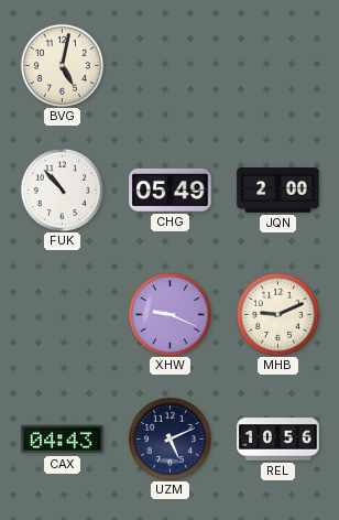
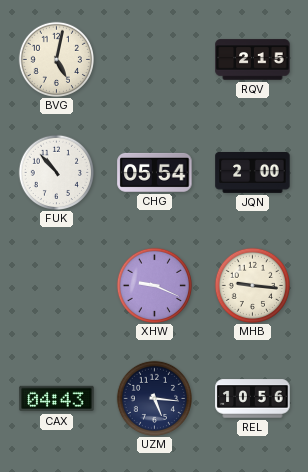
RQV: none -> 2:15 (253, 60)
CHG: 05:49 -> 05:54 (155, 172)
MHB: 9:11 -> 9:16 (252, 285)
UZM: 5:11 -> 5:16 (154, 398)
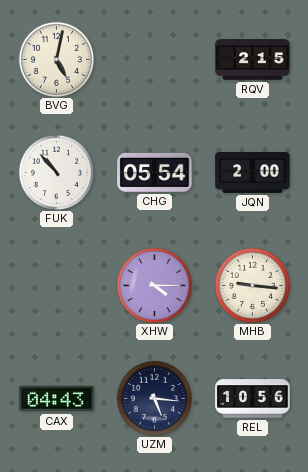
XHW: 9:19 -> 4:15 (154, 285)
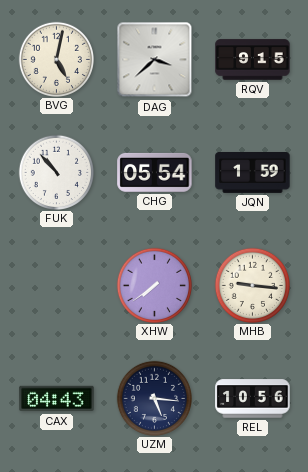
DAG: none -> 3:38 (155, 60)
RQV: 2:15 -> 9:15 (253, 60)
JQN: 2:00 -> 1:59 (253, 173)
XHW: 4:15 -> 7:39 (154, 285)
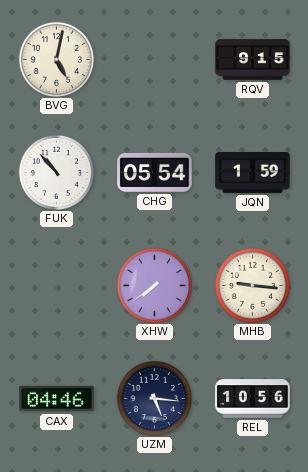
DAG: 3:38 -> none (155, 60)
CAX: 04:43 -> 04:46 (57, 399)
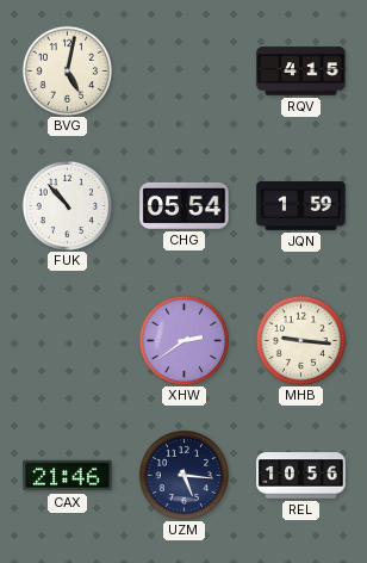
RQV: 9:15 -> 4:15 (301, 72)
XHW: 7:39 -> 2:39 (183, 340)
CAX: 04:46 -> 21:46 (68, 476)
